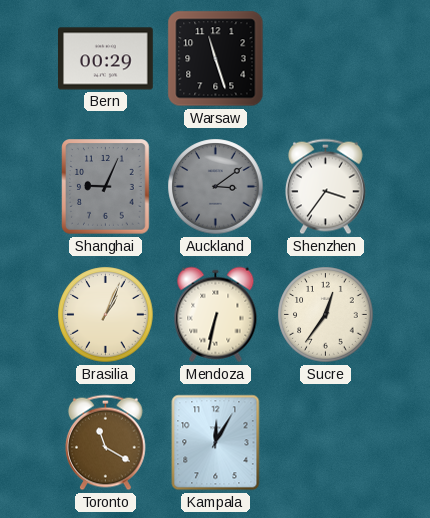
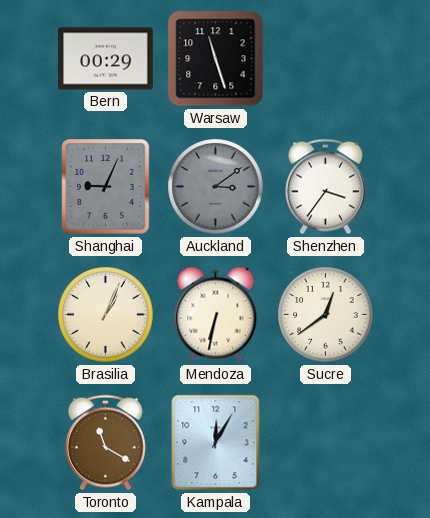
Sucre: 12:36 -> 12:39 (326, 315)
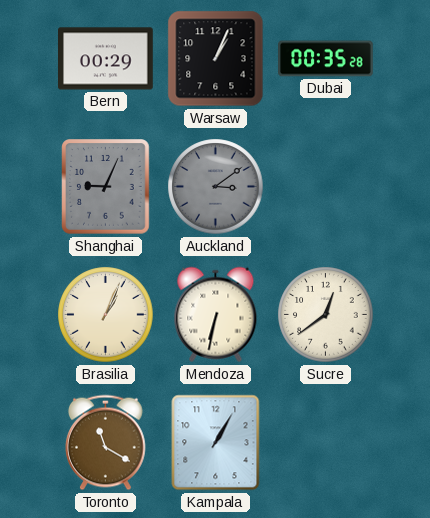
Warsaw: 11:27 -> 1:04 (216, 59)
Dubai: none -> 00:35 (326, 59)
Shenzhen: 3:36 -> none (326, 187)
Kampala: 12:05 -> 1:05 (216, 443)
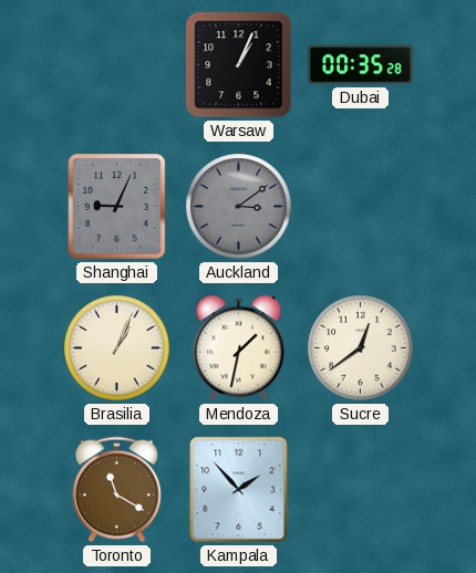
Bern: 00:29 -> none (106, 59)
Mendoza: 6:32 -> 1:32 (239, 348)
Kampala: 1:05 -> 1:53 (239, 490)
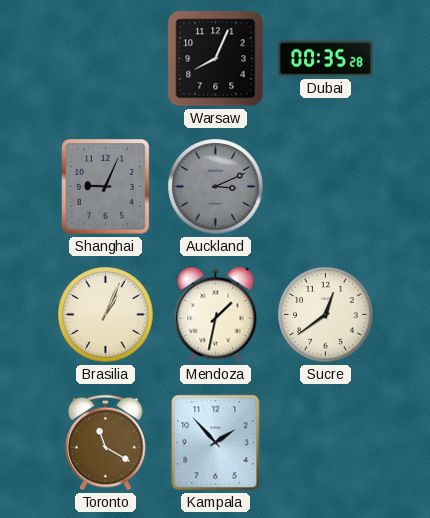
Warsaw: 1:04 -> 8:04 (216, 59)
Auckland: 3:09 -> 3:11 (216, 187)
